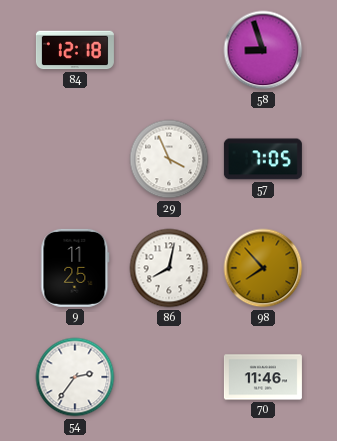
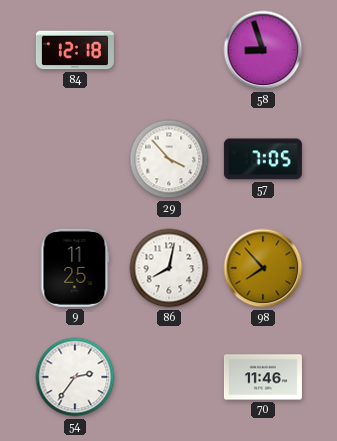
29: 3:56 -> 3:53 (169, 159)
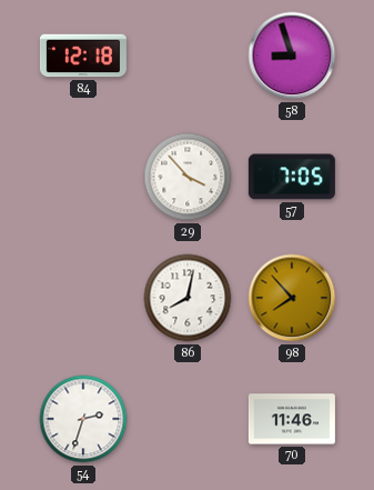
9: 11:25 -> none (75, 268)
54: 2:36 -> 2:33 (83, 419)
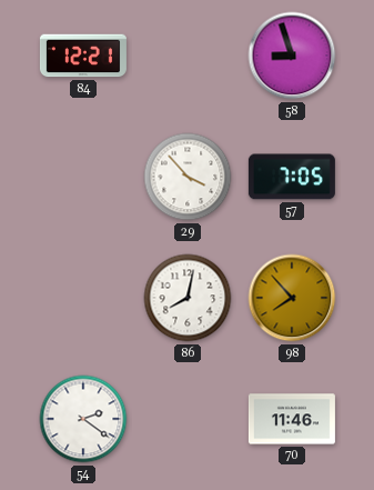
84: 12:18 -> 12:21 (83, 56)
54: 2:33 -> 2:21 (83, 419)
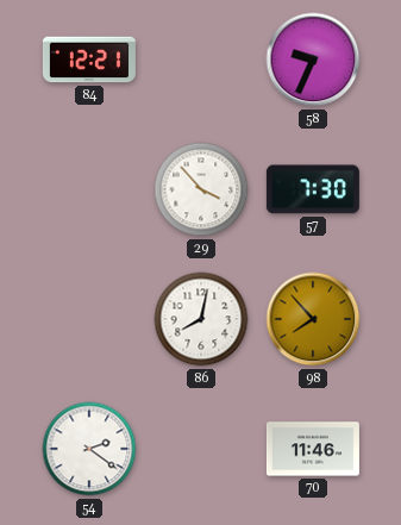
58: 8:57 -> 9:34 (313, 60)
57: 7:05 -> 7:30 (313, 189)
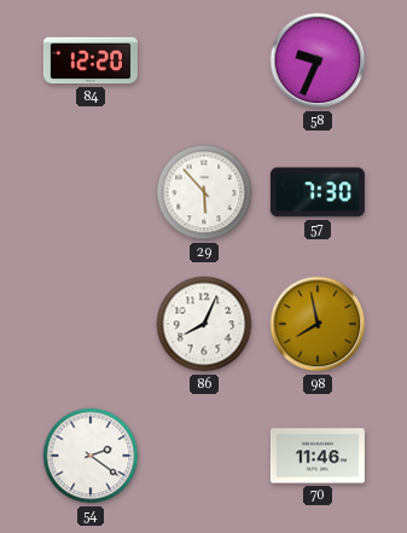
84: 12:21 -> 12:20 (91, 60)
29: 3:53 -> 5:53 (204, 192)
86: 8:02 -> 8:04 (204, 324)
98: 7:53 -> 7:58 (318, 324)
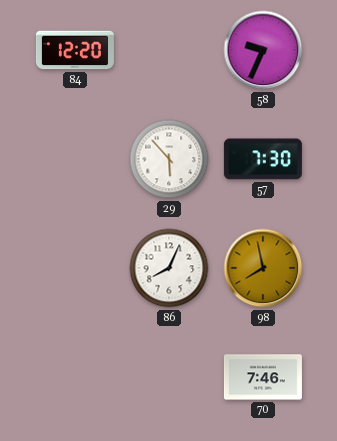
54: 2:21 -> none (91, 456)
70: 11:46 -> 7:46 (263, 377)
